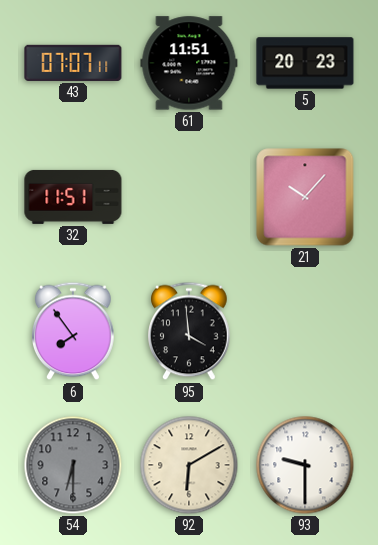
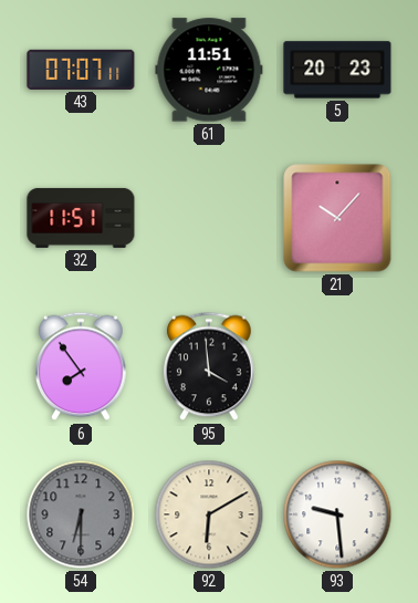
93: 9:30 -> 9:29 (337, 514)
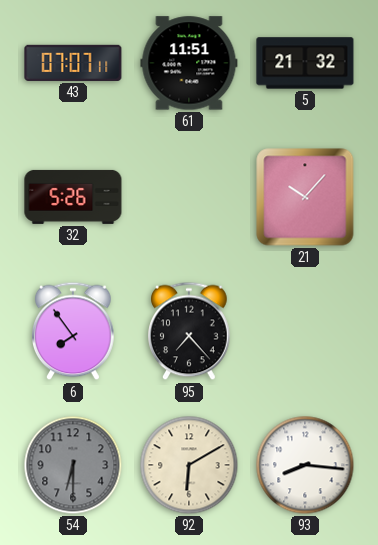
5: 20:23 -> 21:32 (305, 63)
32: 11:51 -> 5:26 (73, 197)
95: 3:59 -> 7:23 (190, 331)
93: 9:29 -> 8:16 (305, 465)
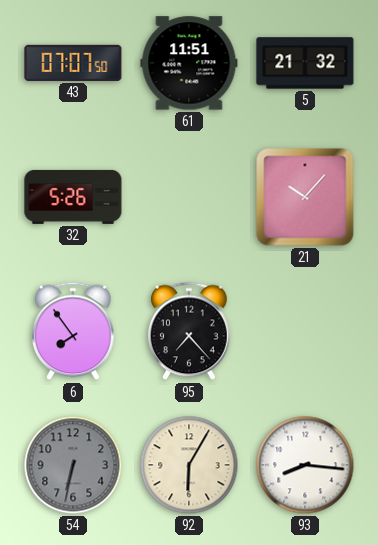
43: 07:07:11 -> 07:07:50 (73, 63)
54: 6:30 -> 6:32 (73, 465)
92: 6:10 -> 6:05 (189, 465)
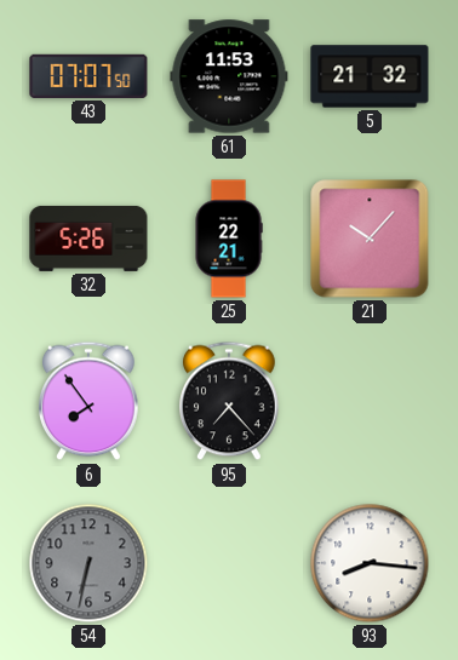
61: 11:51 -> 11:53 (229, 76)
25: none -> 22:21 (229, 239)
92: 6:05 -> none (189, 465)
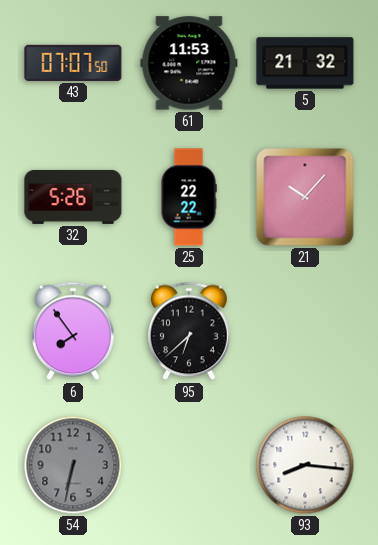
25: 22:21 -> 22:22 (189, 197)
95: 7:23 -> 6:38 (190, 331)
